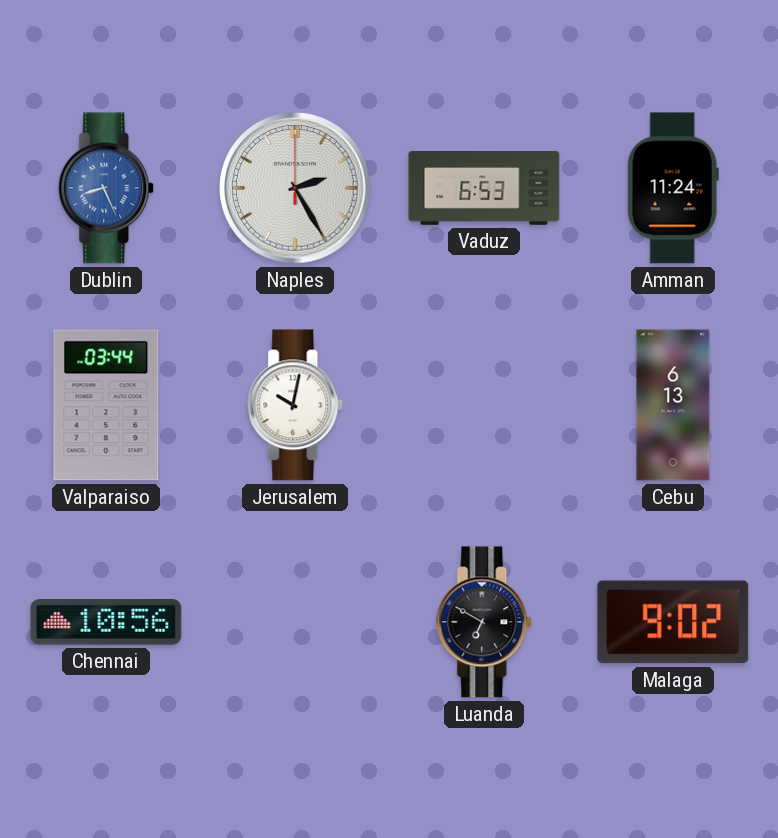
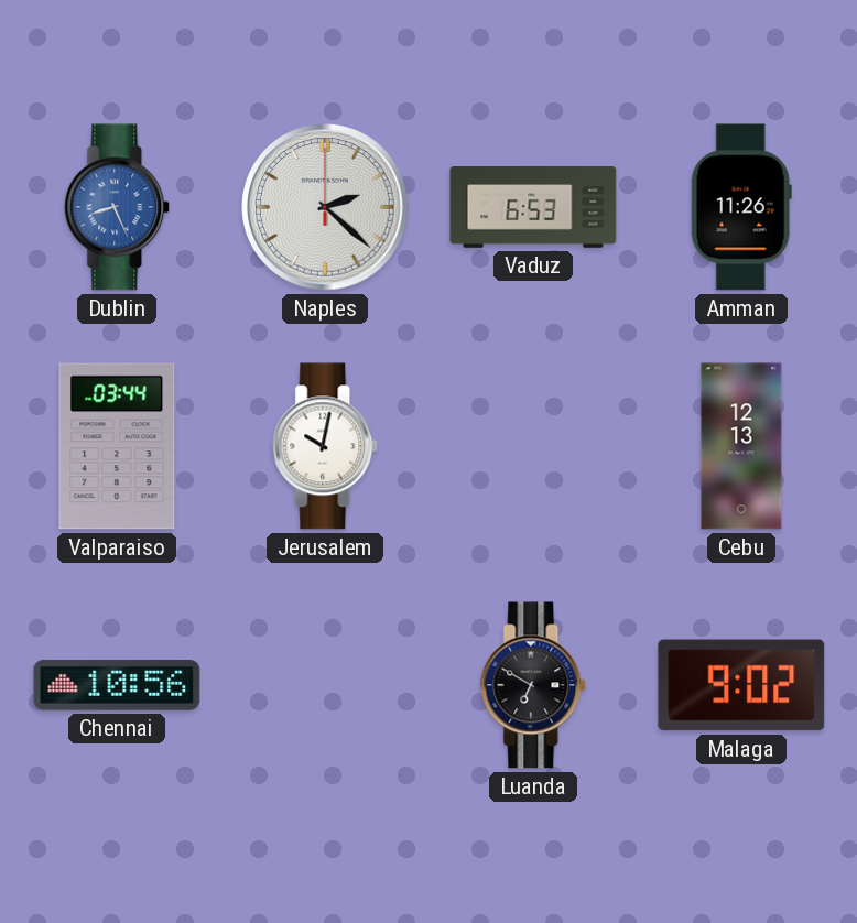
Naples: 2:25 -> 2:22 (325, 207)
Amman: 11:24 -> 11:26 (741, 207)
Cebu: 6:13 -> 12:13 (741, 446)
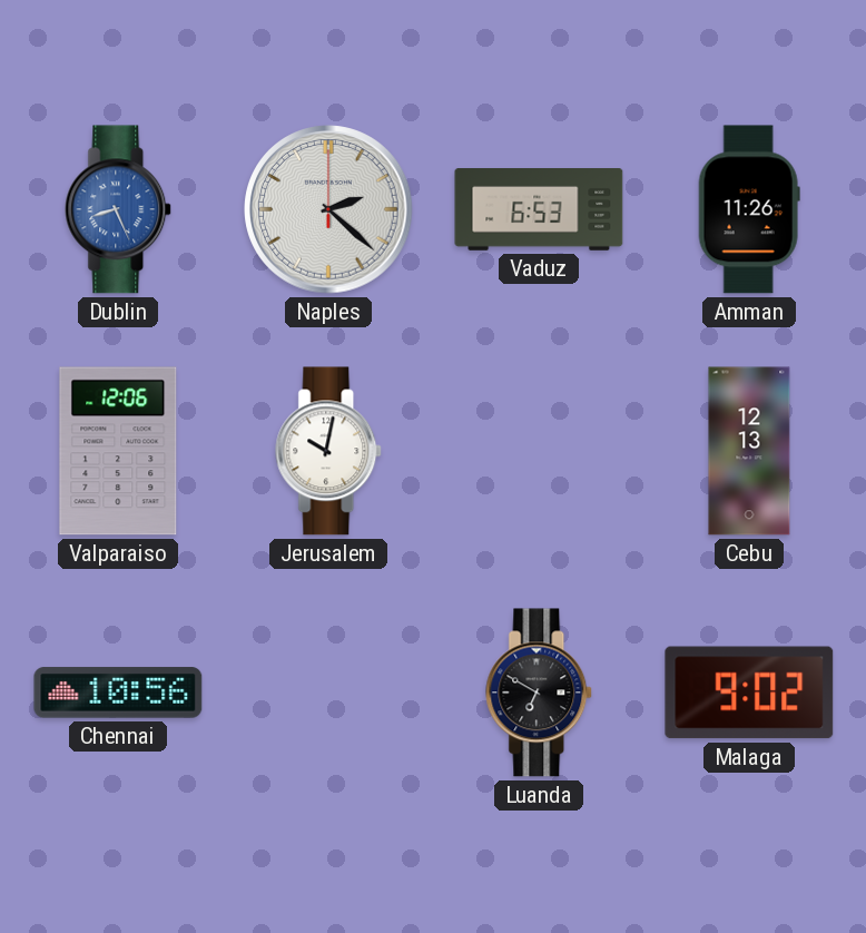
Valparaiso: 03:44 -> 12:06 (118, 451)
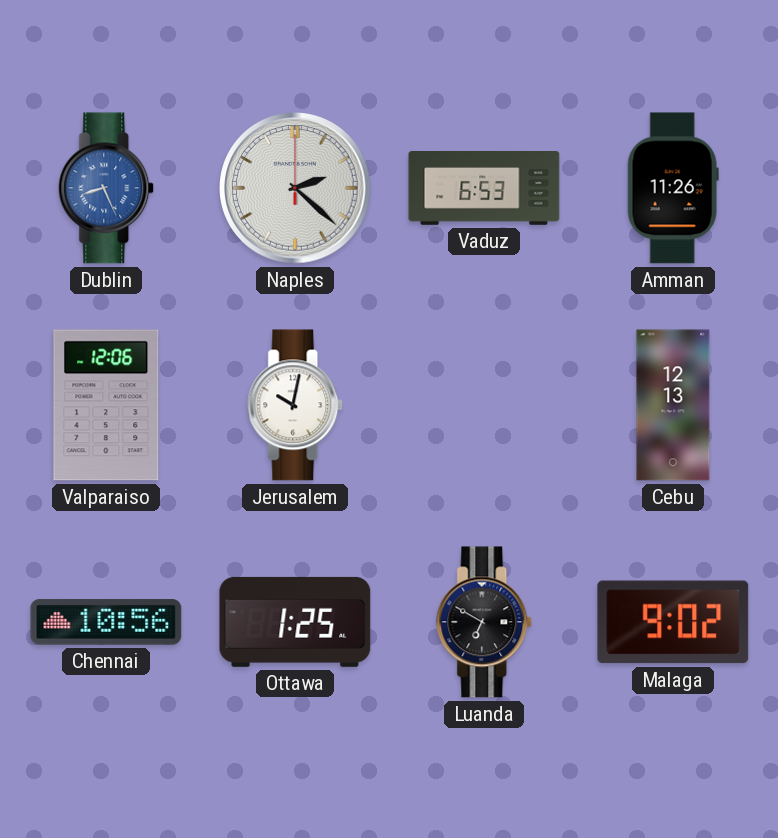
Ottawa: none -> 1:25 (295, 622)
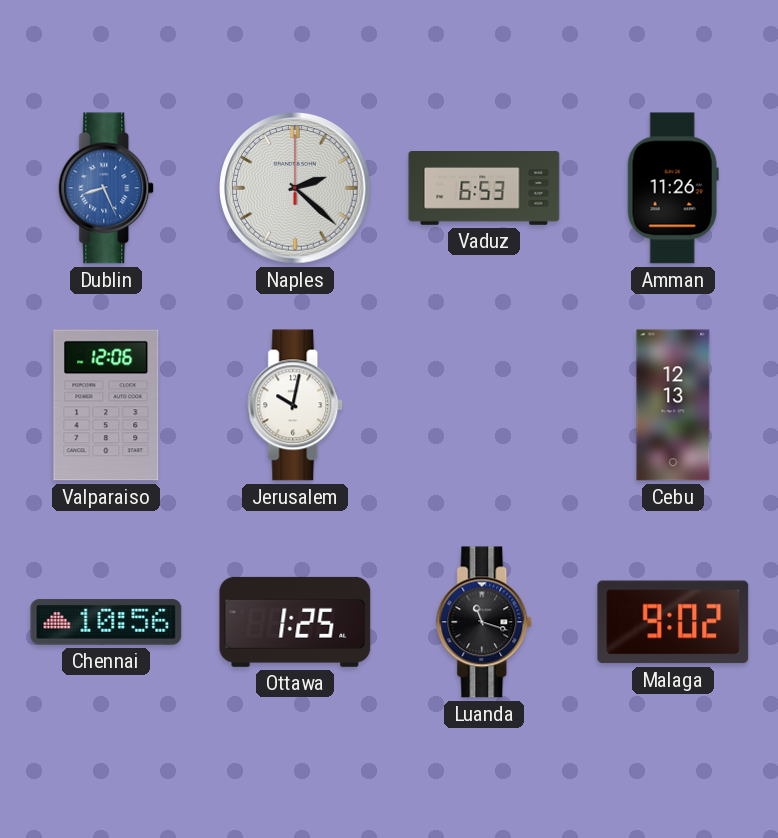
Luanda: 6:50 -> 11:18 (485, 622)
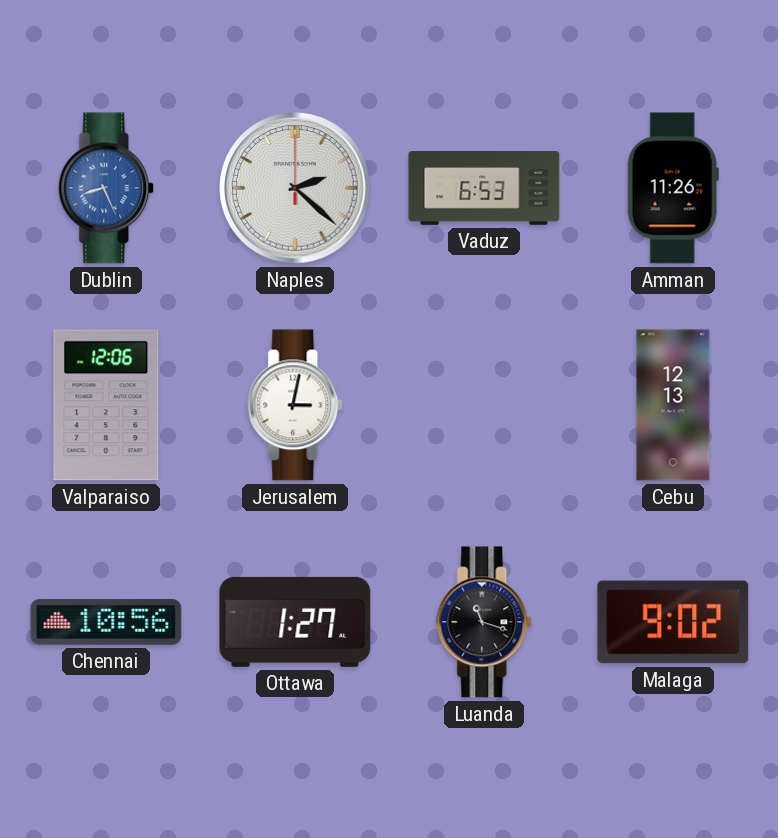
Jerusalem: 10:02 -> 3:02 (296, 405)
Ottawa: 1:25 -> 1:27 (295, 622)
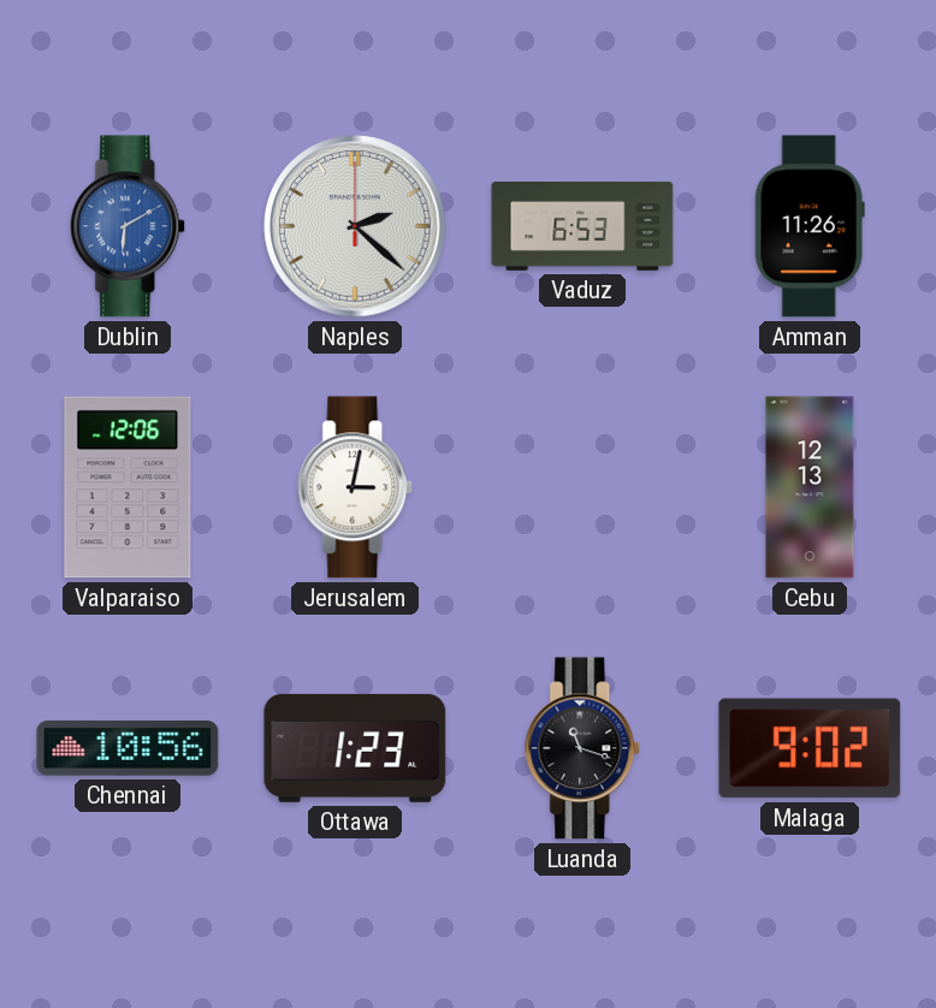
Dublin: 8:26 -> 6:10 (129, 226)
Ottawa: 1:27 -> 1:23 (355, 748)
